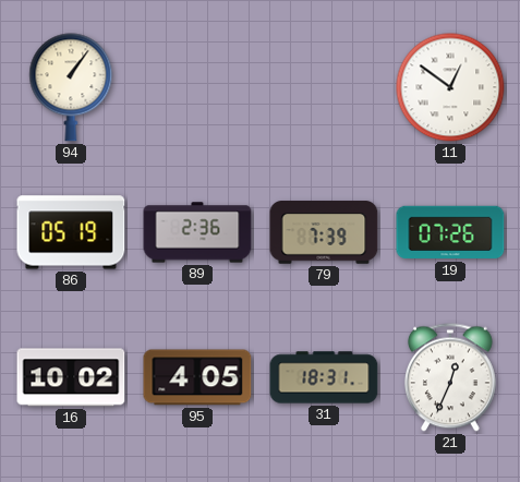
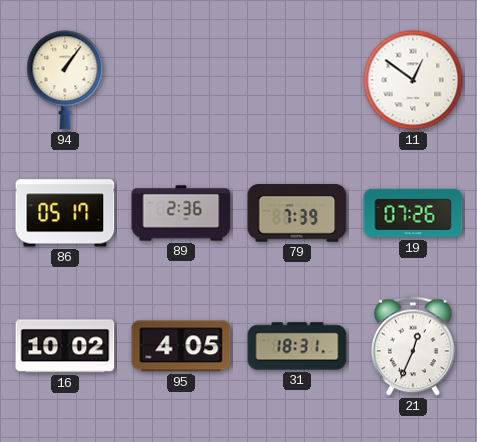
86: 05:19 -> 05:17 (65, 213)
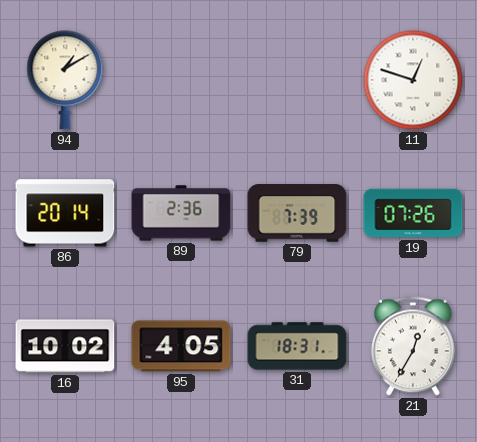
94: 1:06 -> 1:10 (65, 80)
11: 12:51 -> 12:48 (413, 80)
86: 05:17 -> 20:14 (65, 213)
21: 12:34 -> 12:35 (413, 346)
